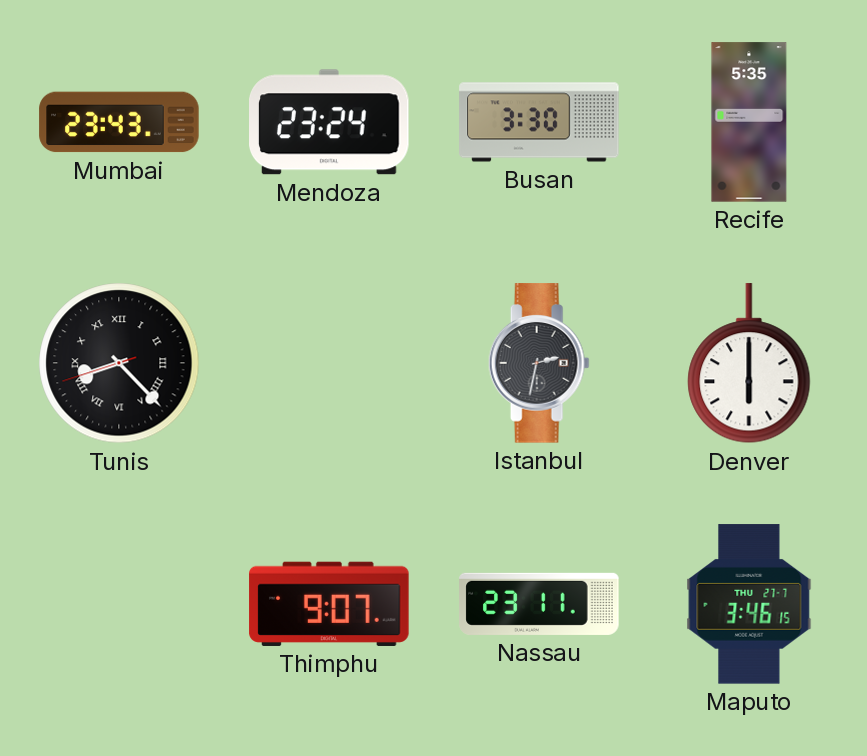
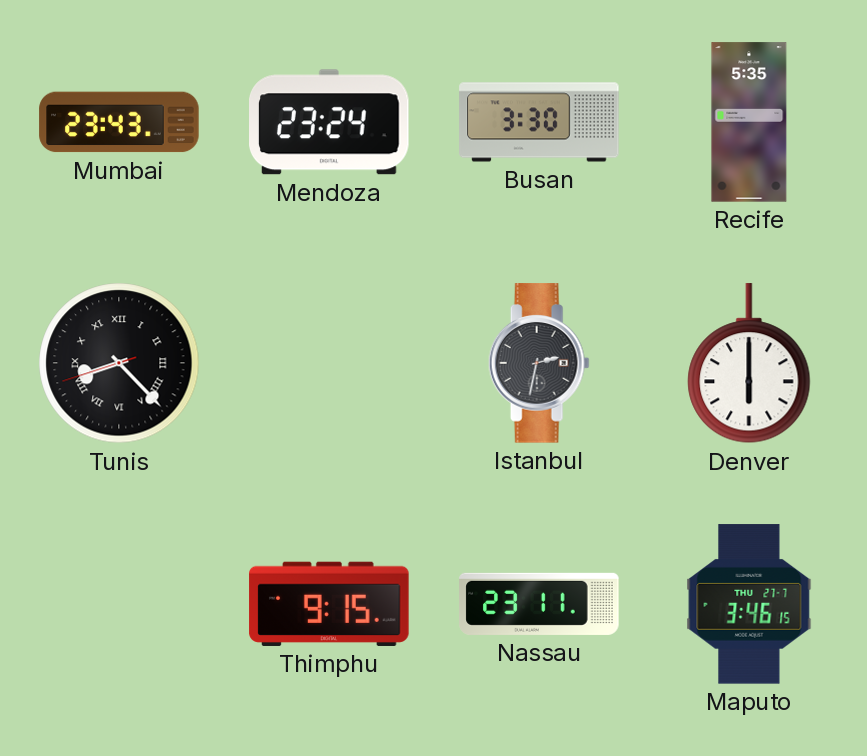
Thimphu: 9:07 -> 9:15 (329, 604)
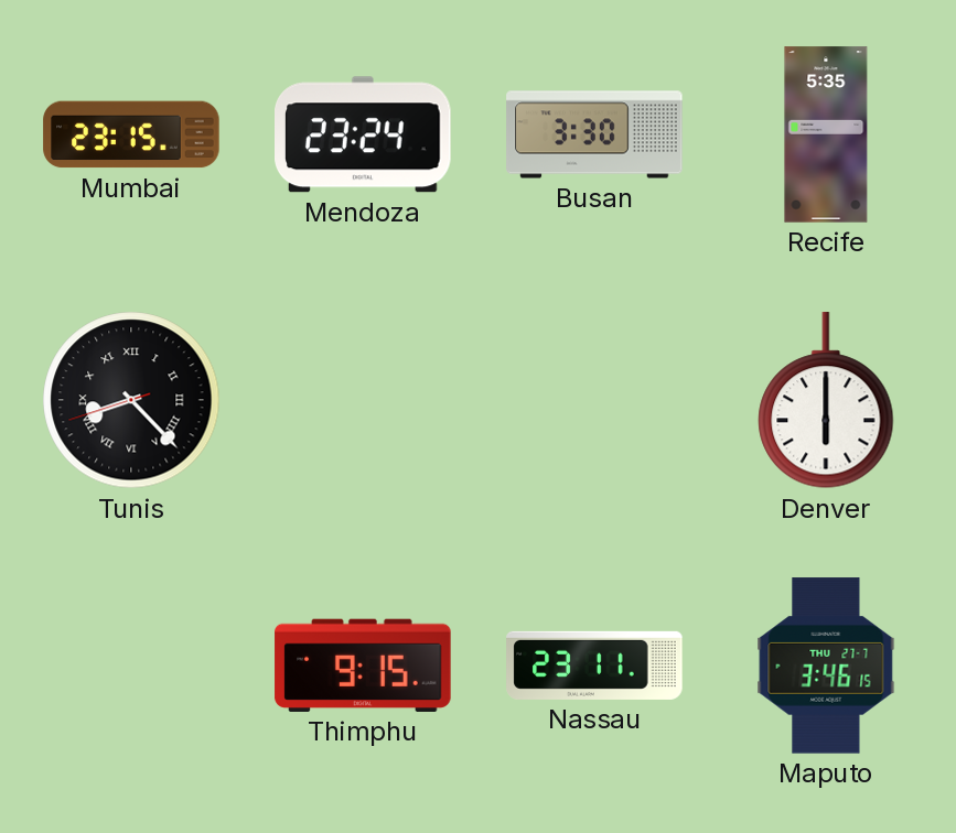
Mumbai: 23:43 -> 23:15 (131, 134)
Istanbul: 2:32 -> none (539, 363)
